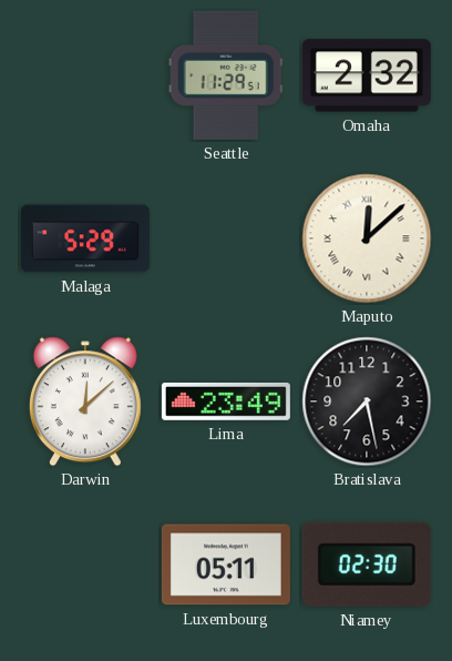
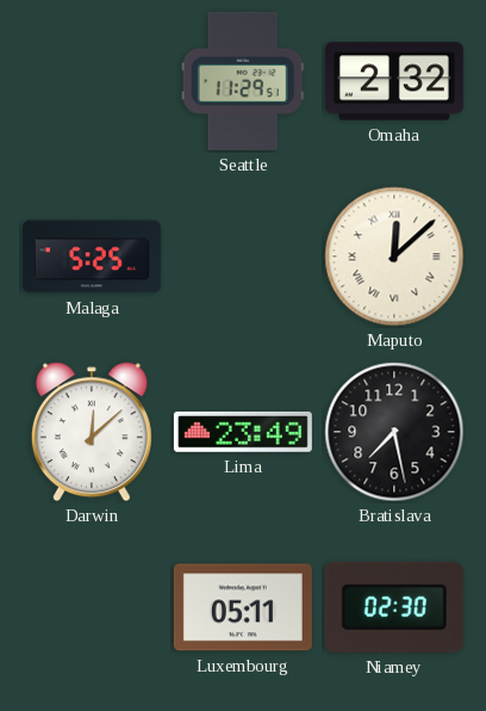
Malaga: 5:29 -> 5:25 (92, 256)
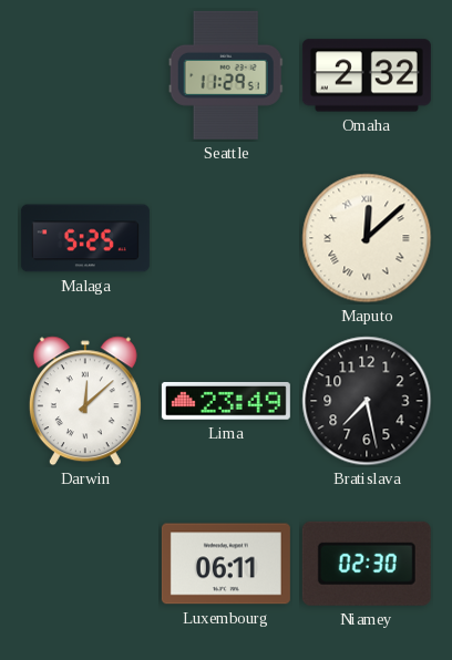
Luxembourg: 05:11 -> 06:11 (226, 564)
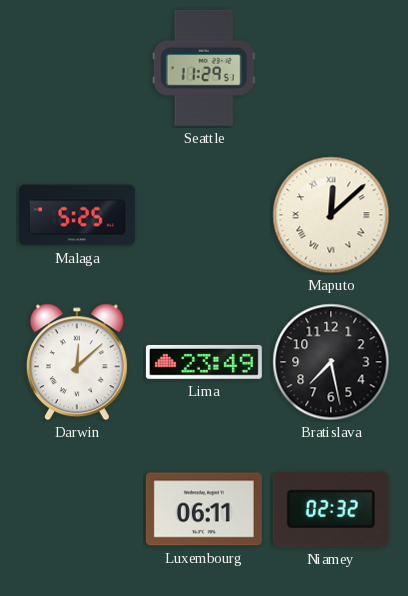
Omaha: 2:32 -> none (367, 75)
Niamey: 02:30 -> 02:32 (331, 509)
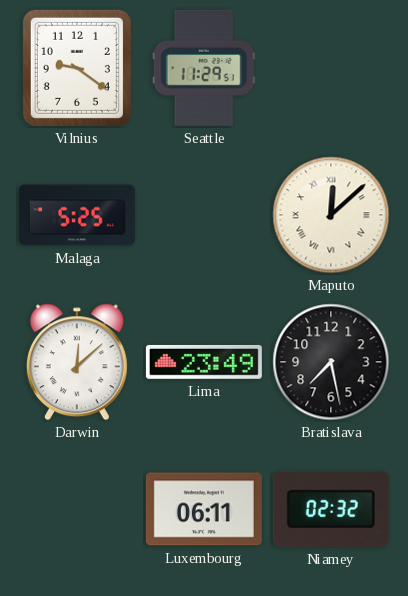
Vilnius: none -> 9:21 (77, 68)
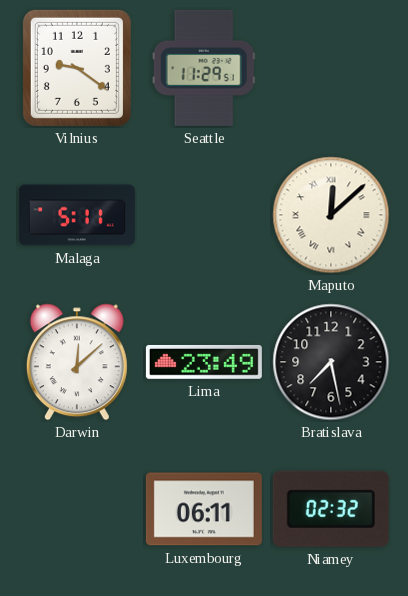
Malaga: 5:25 -> 5:11 (77, 215)
